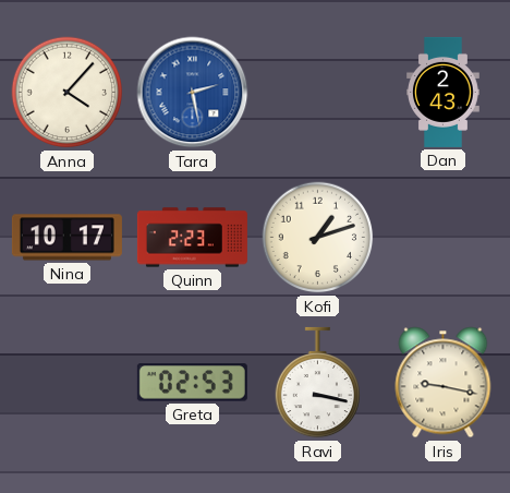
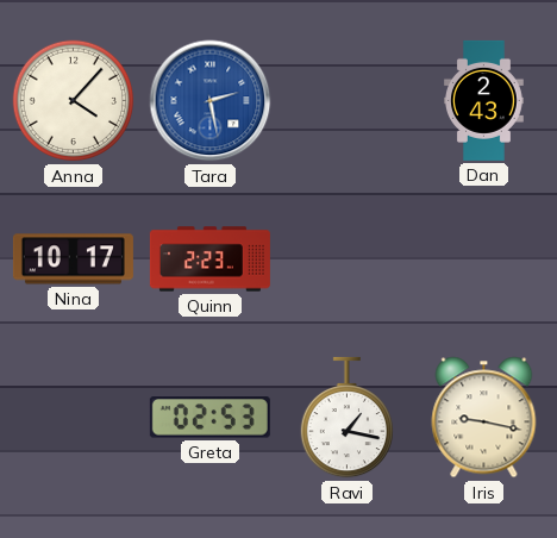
Kofi: 1:12 -> none (318, 238)
Ravi: 3:17 -> 1:17 (346, 418)
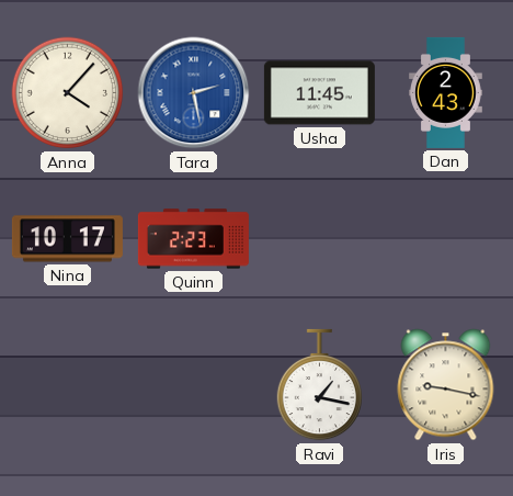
Usha: none -> 11:45 (319, 93)
Greta: 02:53 -> none (209, 418)
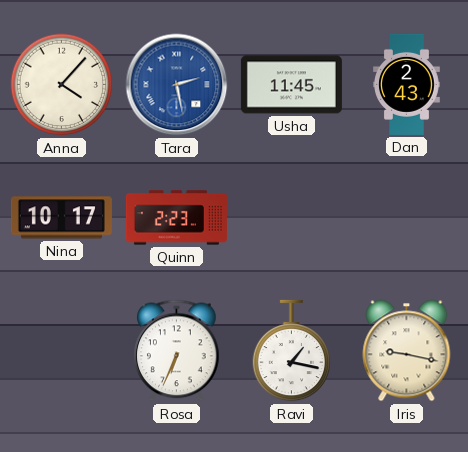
Rosa: none -> 6:34 (177, 351)
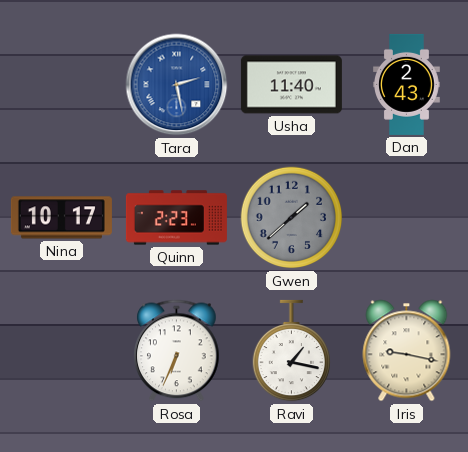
Anna: 4:07 -> none (62, 85)
Usha: 11:45 -> 11:40 (291, 85)
Gwen: none -> 1:38 (292, 218)
